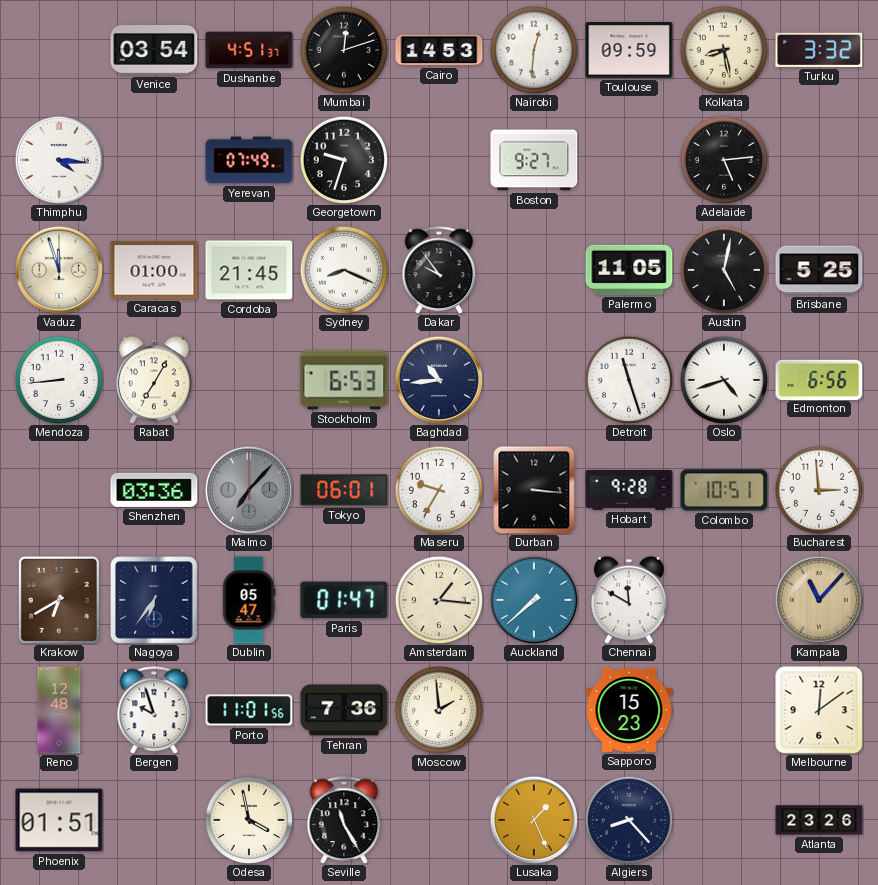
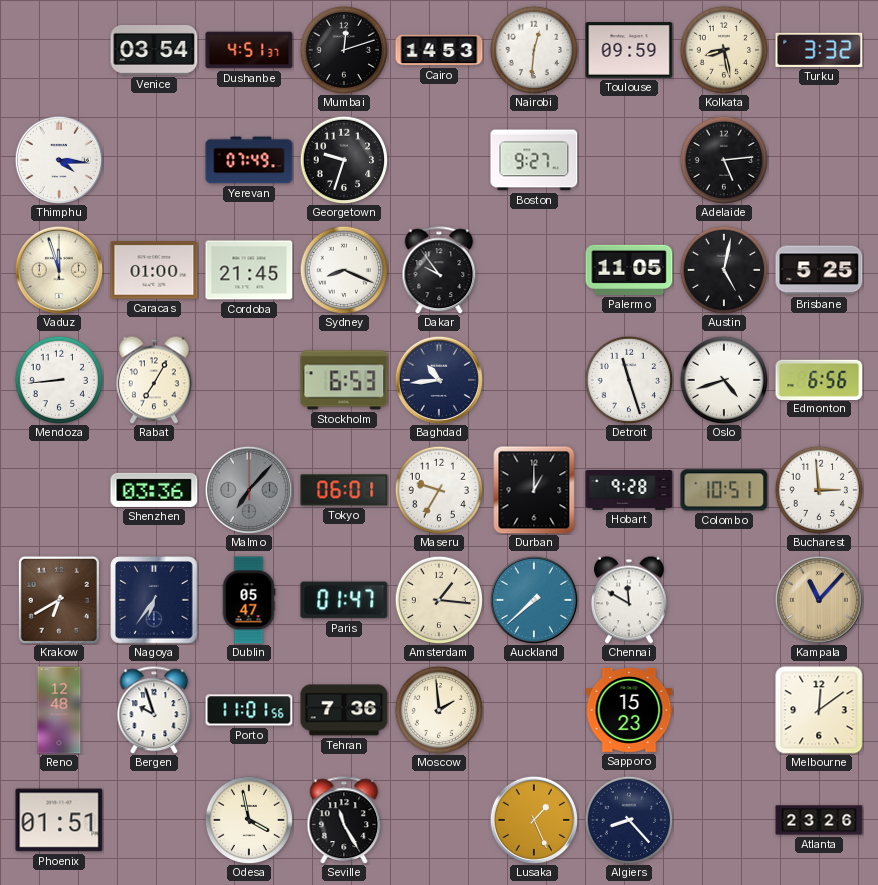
Durban: 3:16 -> 1:00 (534, 490)
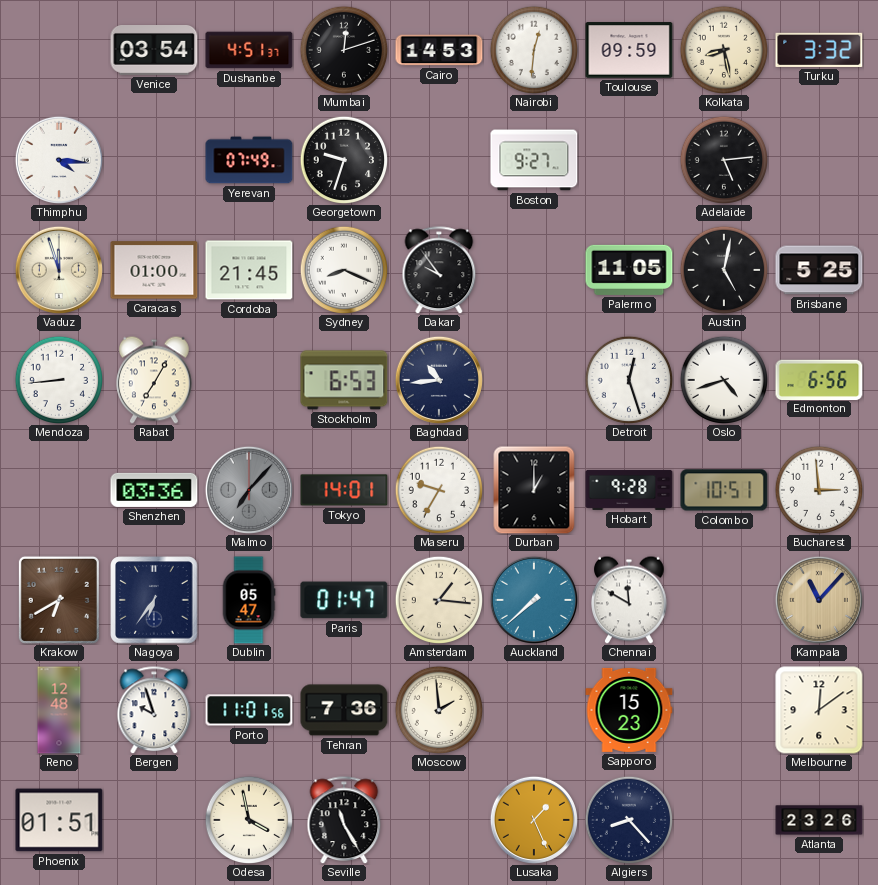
Detroit: 11:27 -> 12:27 (628, 379)
Tokyo: 06:01 -> 14:01 (344, 490)
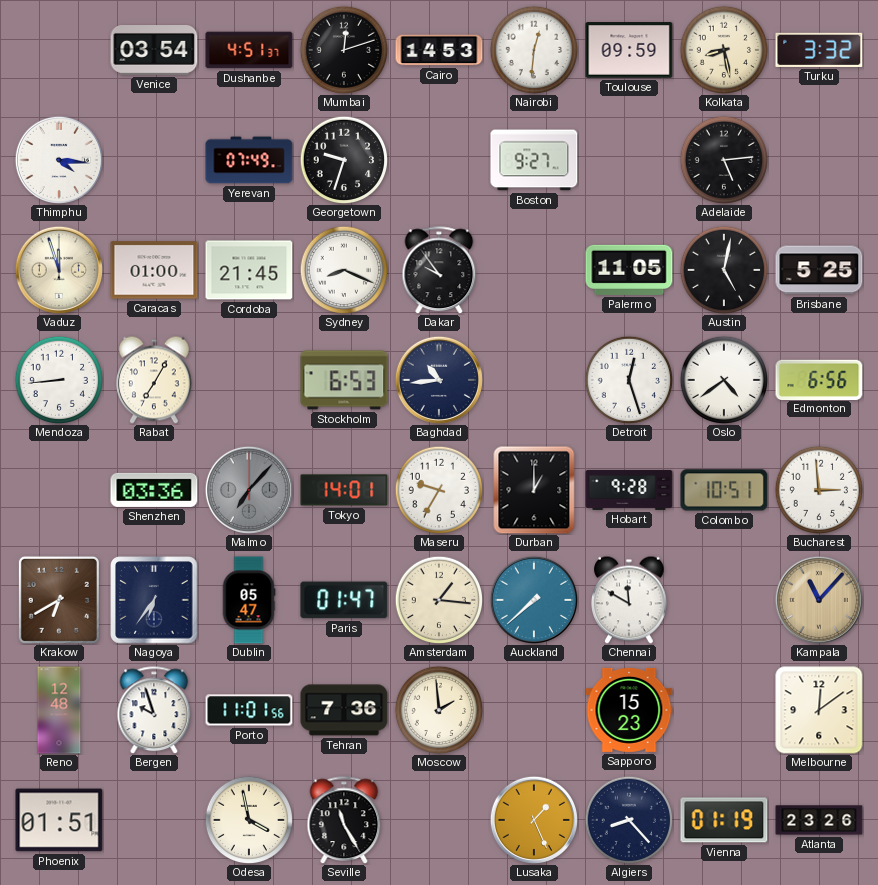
Oslo: 4:42 -> 4:39 (723, 379)
Vienna: none -> 01:19 (724, 820)
